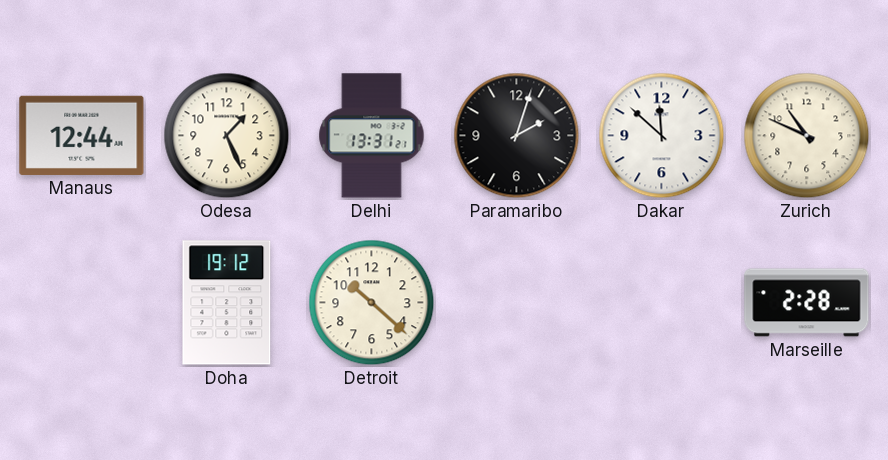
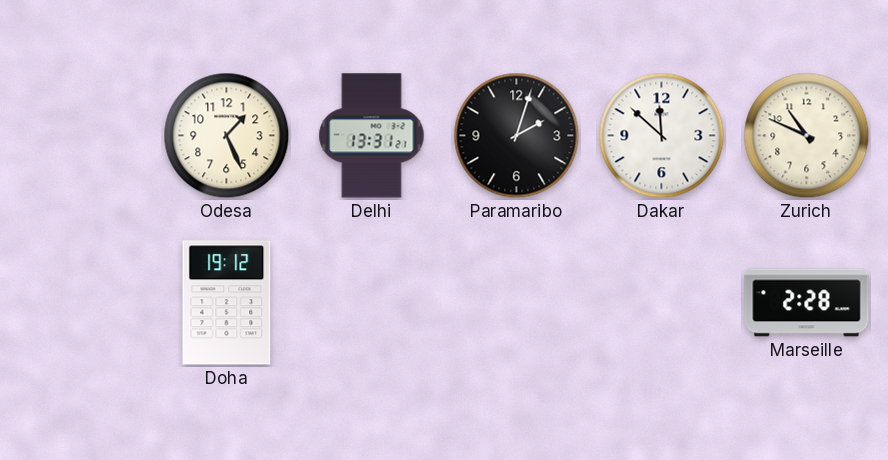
Manaus: 12:44 -> none (82, 135)
Detroit: 10:22 -> none (372, 303)
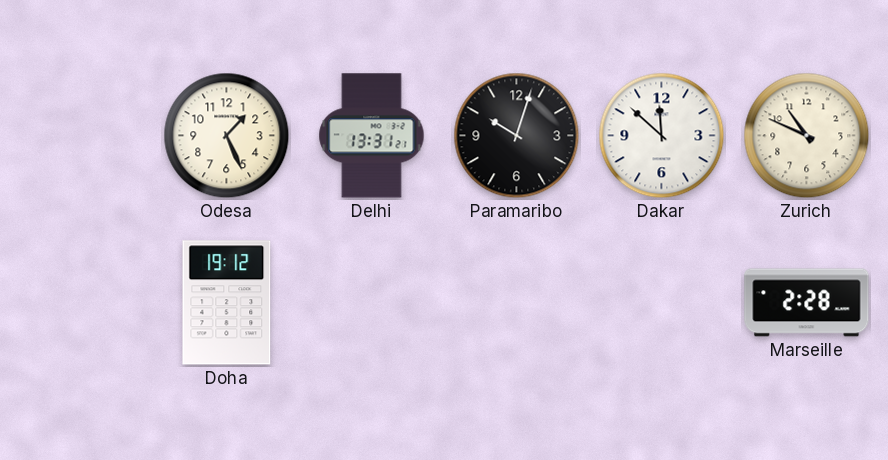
Paramaribo: 2:03 -> 10:03 (517, 136)
